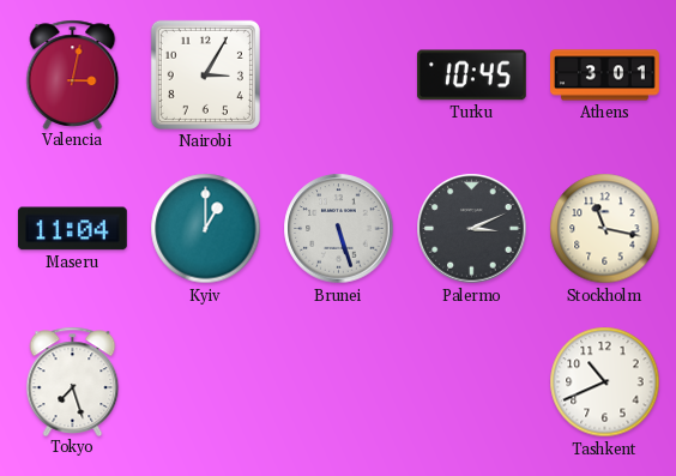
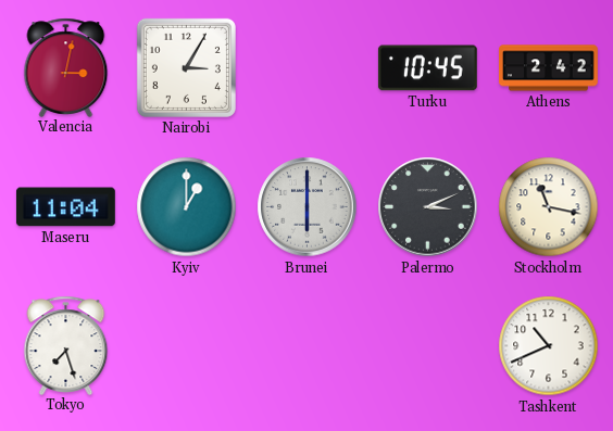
Athens: 3:01 -> 2:42 (549, 68)
Brunei: 5:27 -> 6:00 (308, 207)
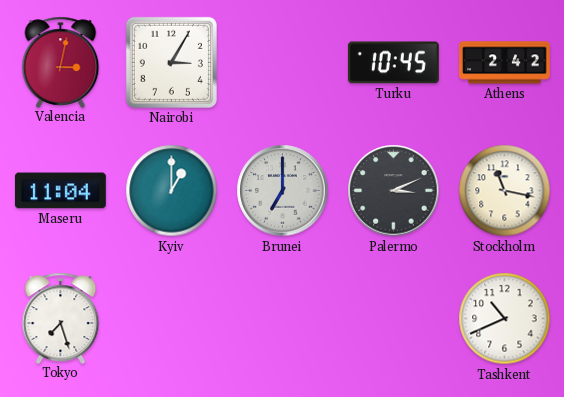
Brunei: 6:00 -> 7:00 (283, 191)
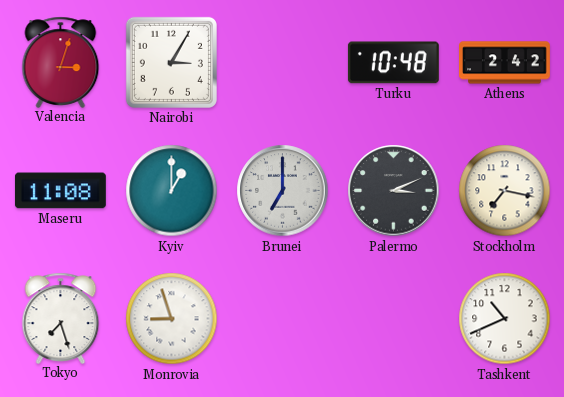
Valencia: 3:02 -> 3:03 (61, 62)
Turku: 10:45 -> 10:48 (393, 63)
Maseru: 11:04 -> 11:08 (60, 191)
Stockholm: 11:17 -> 7:17 (505, 191)
Monrovia: none -> 8:57 (172, 319)
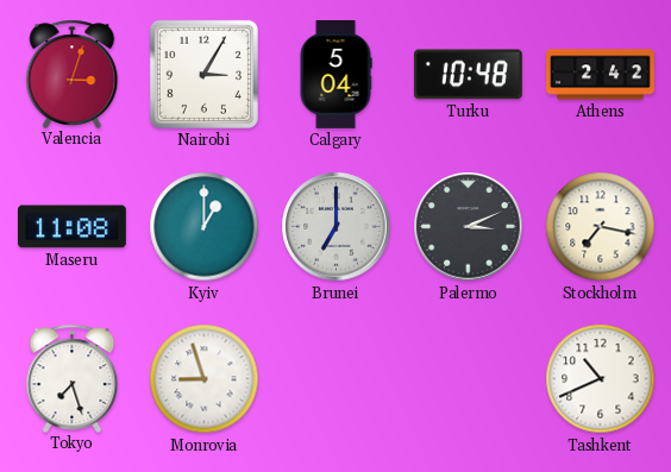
Calgary: none -> 5:04 (335, 75)
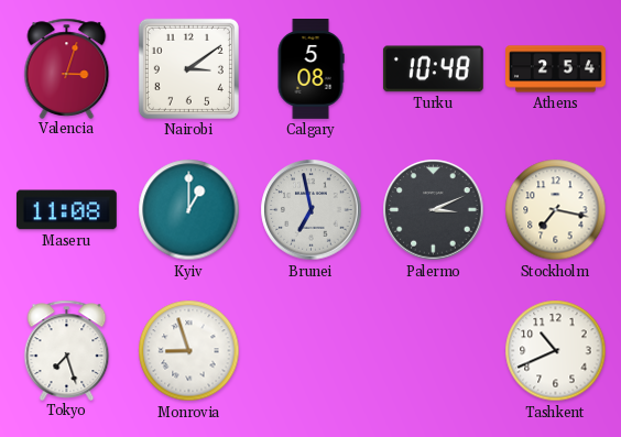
Nairobi: 3:05 -> 3:09 (188, 68)
Calgary: 5:04 -> 5:08 (310, 69)
Athens: 2:42 -> 2:54 (556, 69)
Brunei: 7:00 -> 6:58 (312, 210)
